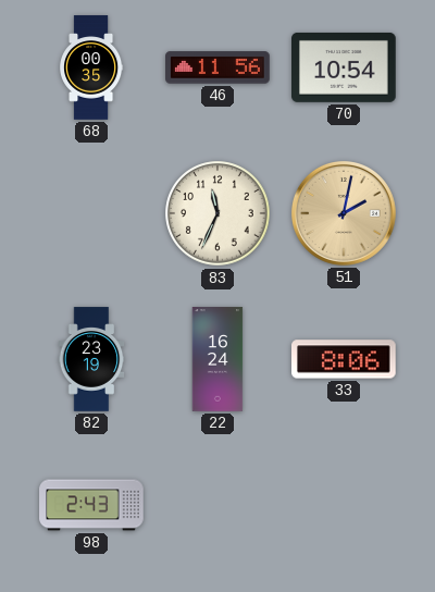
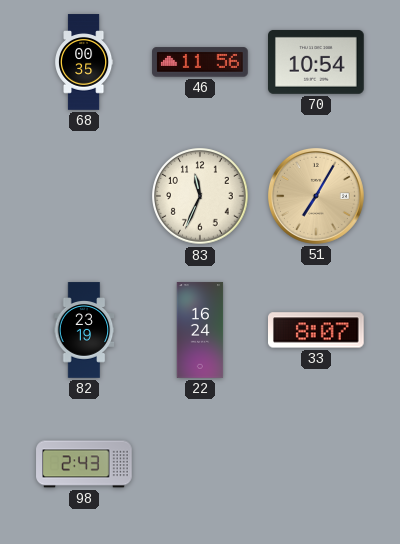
51: 2:02 -> 7:05 (316, 196)
33: 8:06 -> 8:07 (317, 330)
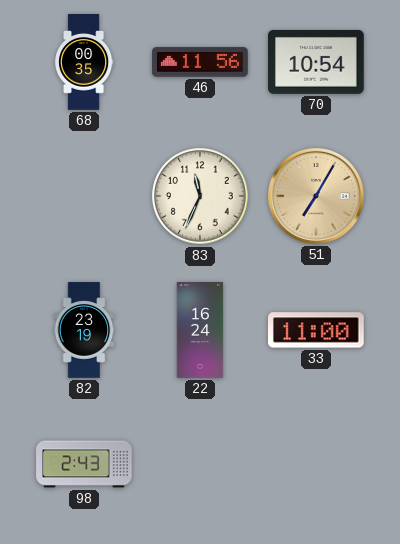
33: 8:07 -> 11:00 (317, 330)
